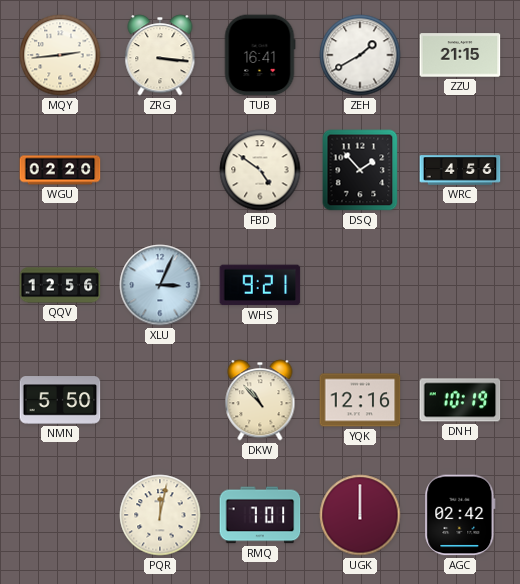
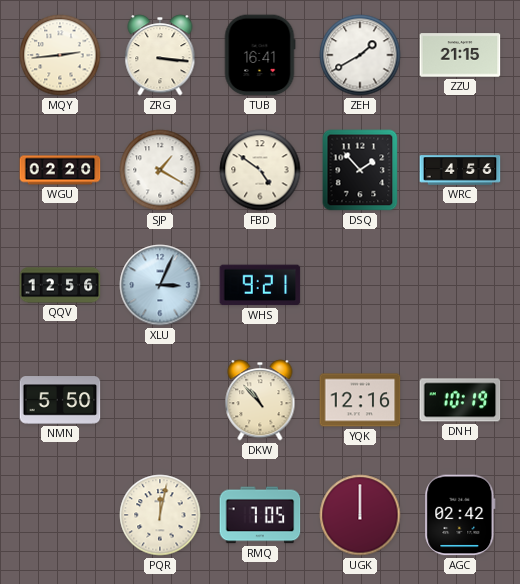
SJP: none -> 1:20 (160, 170)
RMQ: 7:01 -> 7:05 (260, 515)
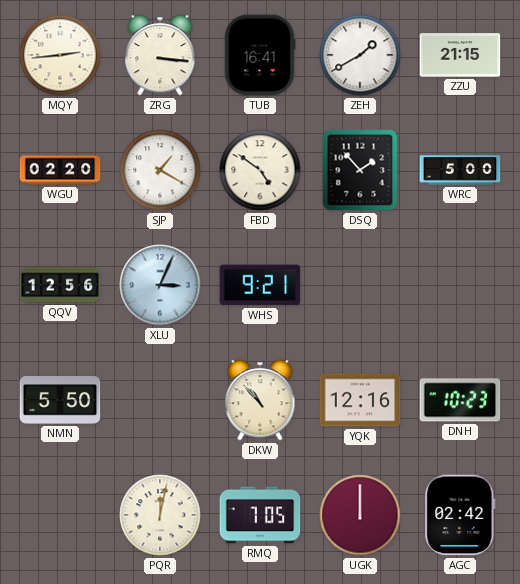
WRC: 4:56 -> 5:00 (460, 170)
DNH: 10:19 -> 10:23 (460, 400)
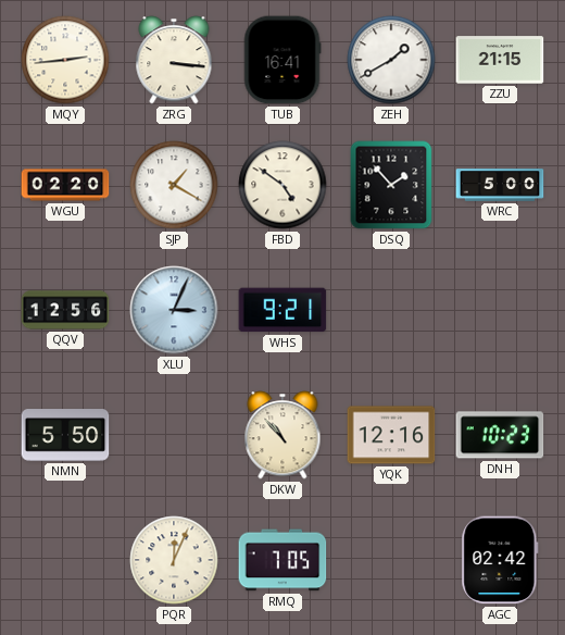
PQR: 12:02 -> 12:04 (174, 560)
UGK: 12:00 -> none (360, 515)
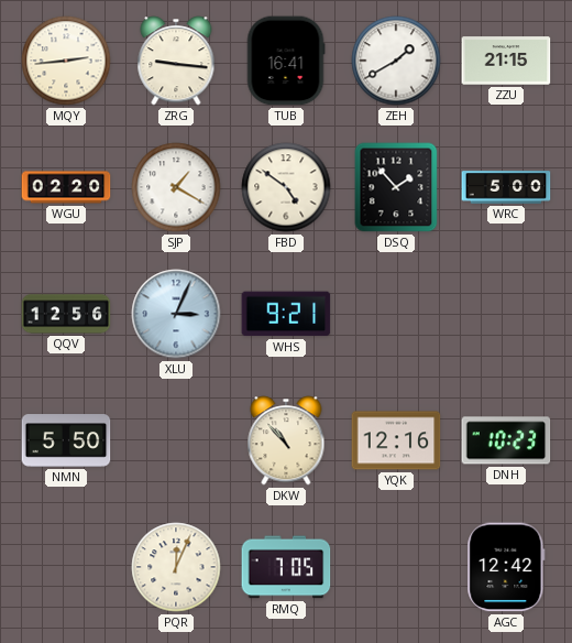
ZRG: 3:16 -> 9:16 (176, 61)
AGC: 02:42 -> 12:42 (506, 567)
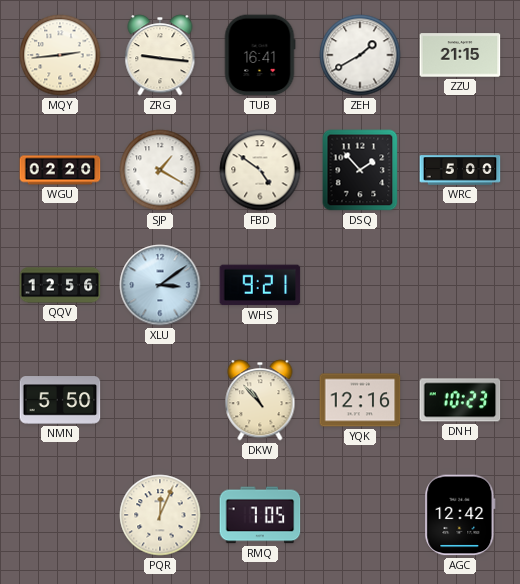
XLU: 3:04 -> 3:09 (160, 285)
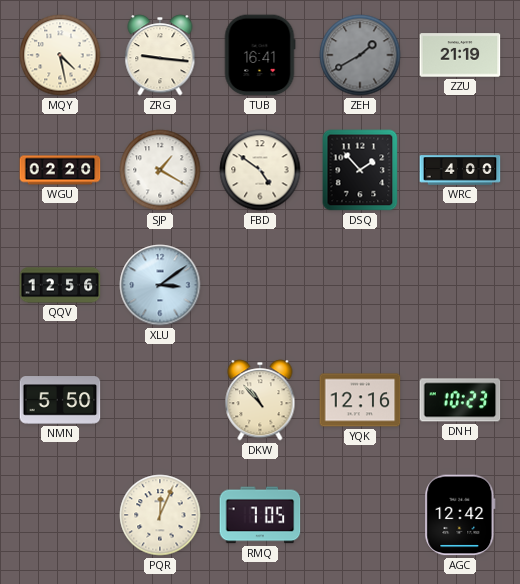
MQY: 2:44 -> 4:28 (60, 55)
ZEH dial: white -> grey (360, 55)
ZZU: 21:15 -> 21:19 (460, 55)
WRC: 5:00 -> 4:00 (460, 170)
WHS: 9:21 -> none (260, 285)
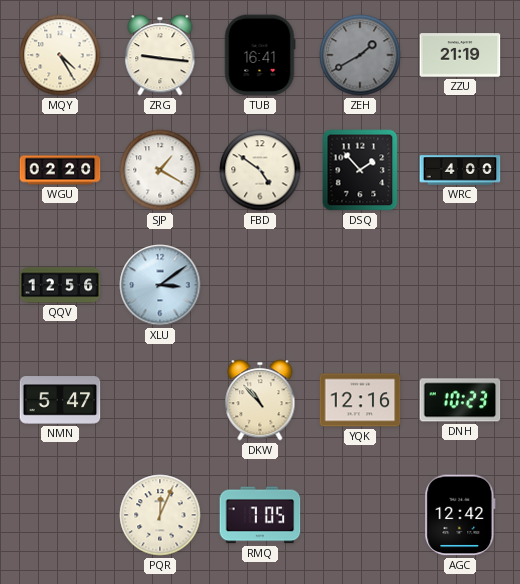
MQY: 4:28 -> 4:25 (60, 55)
NMN: 5:50 -> 5:47 (60, 400)
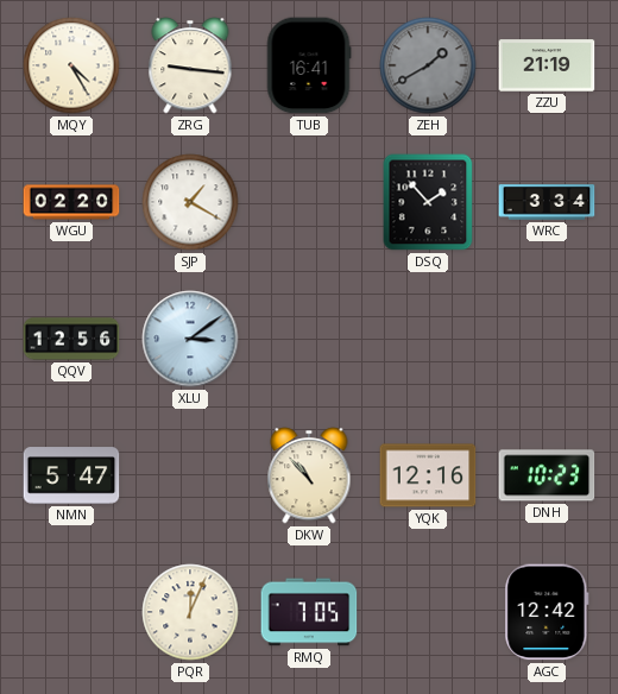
FBD: 4:51 -> none (260, 170)
WRC: 4:00 -> 3:34 (547, 202)
